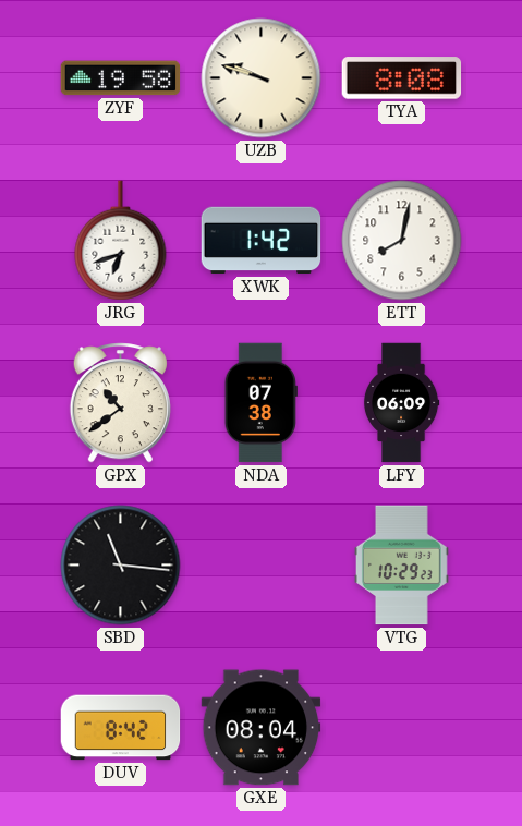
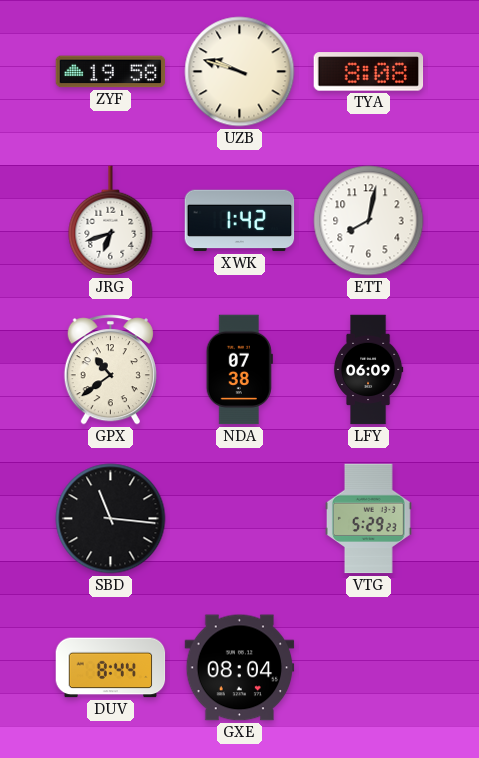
VTG: 10:29 -> 5:29 (368, 519)
DUV: 8:42 -> 8:44 (111, 668)
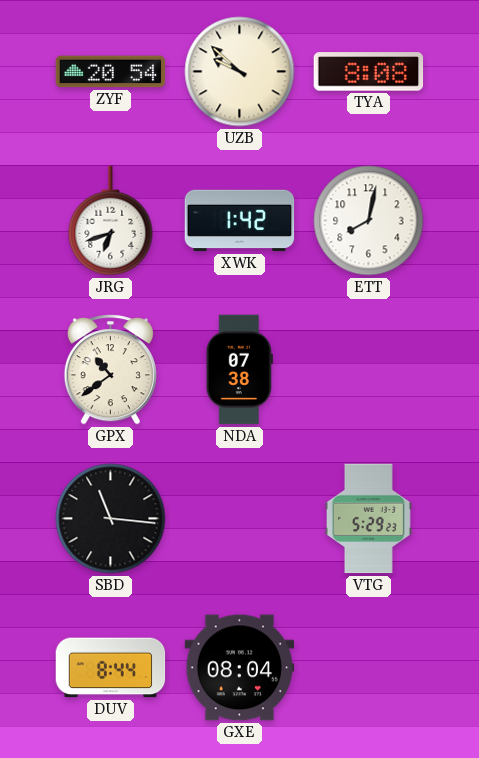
ZYF: 19:58 -> 20:54 (111, 72)
UZB: 9:48 -> 9:52 (240, 72)
LFY: 06:09 -> none (368, 370)
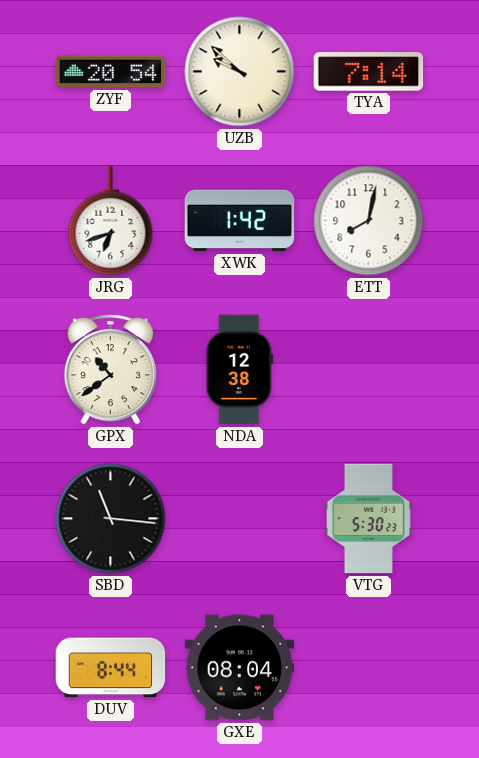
TYA: 8:08 -> 7:14 (369, 72)
NDA: 07:38 -> 12:38 (239, 370)
VTG: 5:29 -> 5:30 (368, 519)
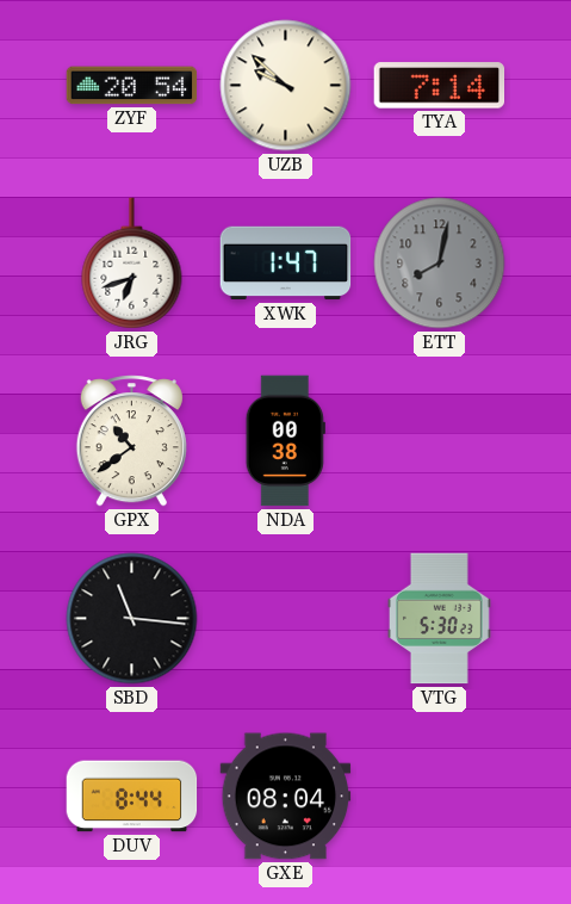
XWK: 1:42 -> 1:47 (286, 264)
ETT dial: white -> grey (440, 264)
NDA: 12:38 -> 00:38 (285, 441)
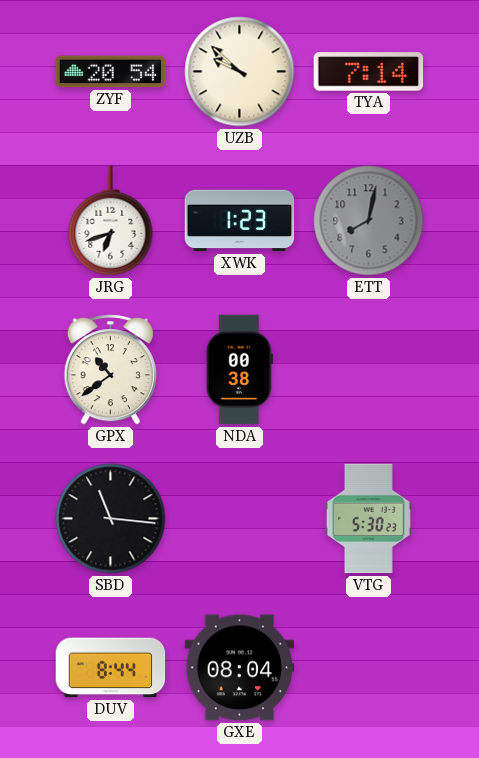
XWK: 1:47 -> 1:23 (240, 221)
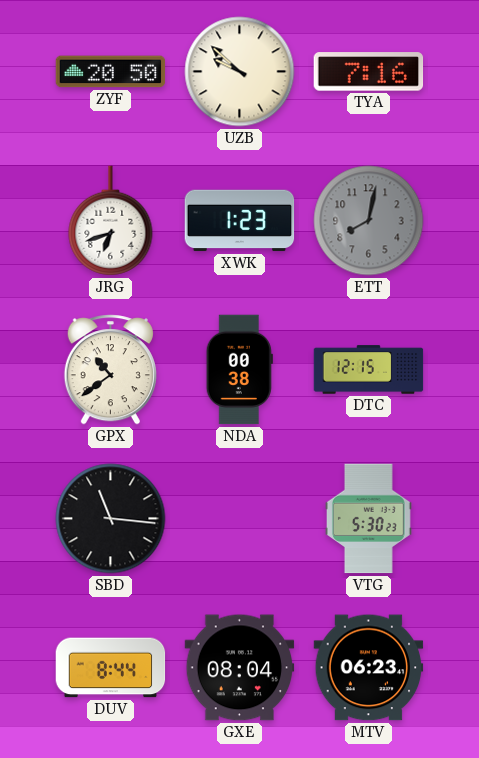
ZYF: 20:54 -> 20:50 (111, 72)
TYA: 7:14 -> 7:16 (369, 72)
DTC: none -> 12:15 (369, 370)
MTV: none -> 06:23 (369, 668)
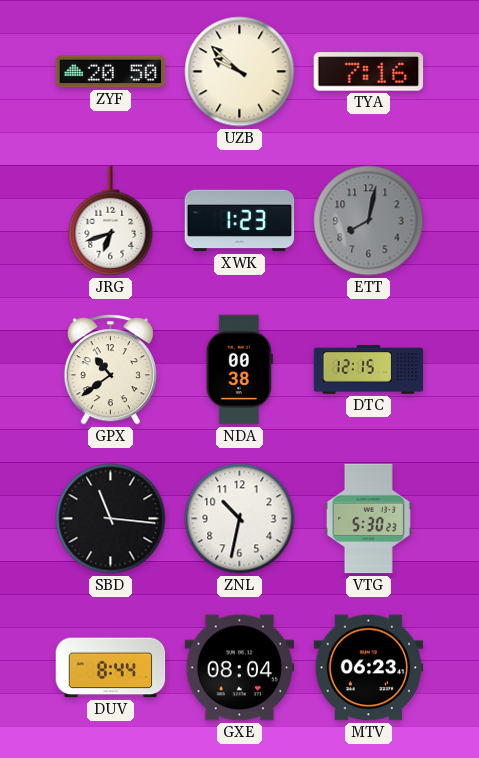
ZNL: none -> 10:32 (240, 519)
